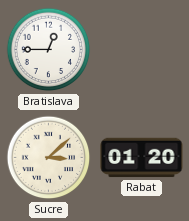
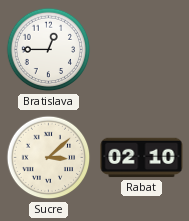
Rabat: 01:20 -> 02:10 (142, 158)
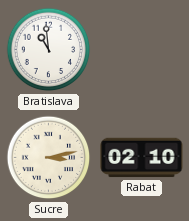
Bratislava: 12:45 -> 10:59 (49, 50)
Sucre: 3:08 -> 3:13 (49, 158)
